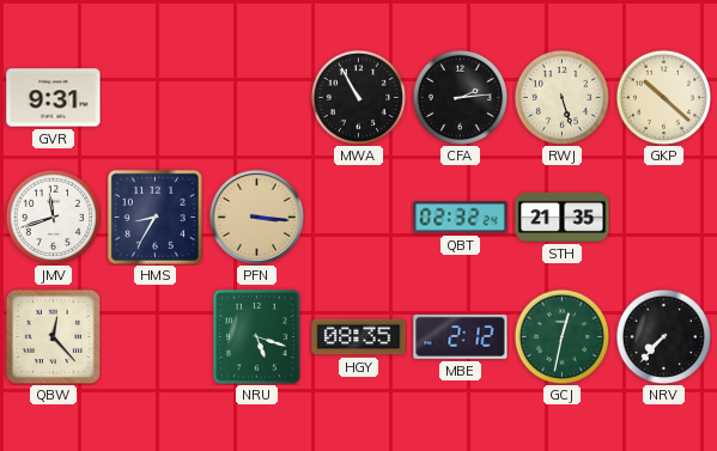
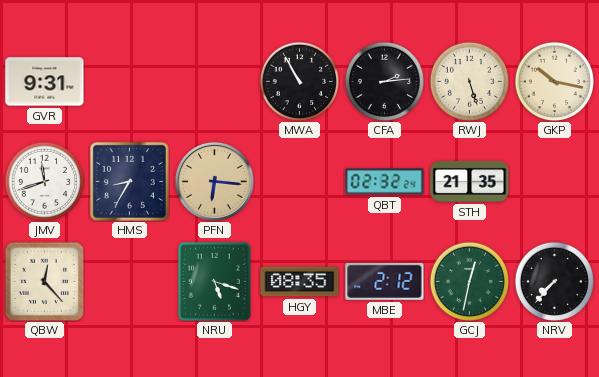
GKP: 10:22 -> 10:17 (554, 81)
PFN: 3:16 -> 6:16 (214, 181)
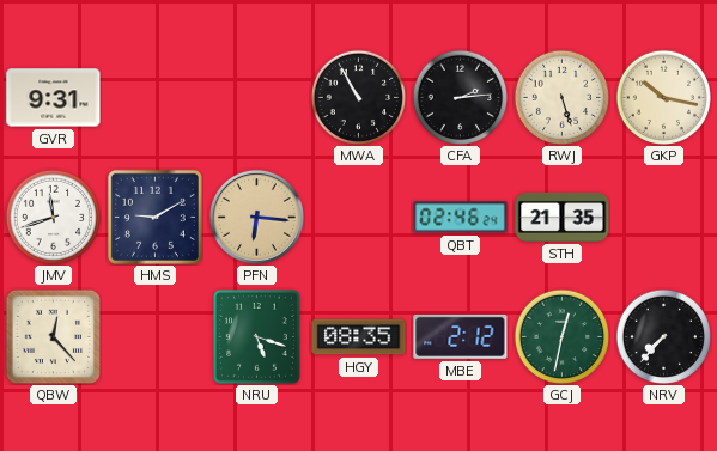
HMS: 8:35 -> 9:10 (154, 217)
QBT: 02:32 -> 02:46 (461, 218)
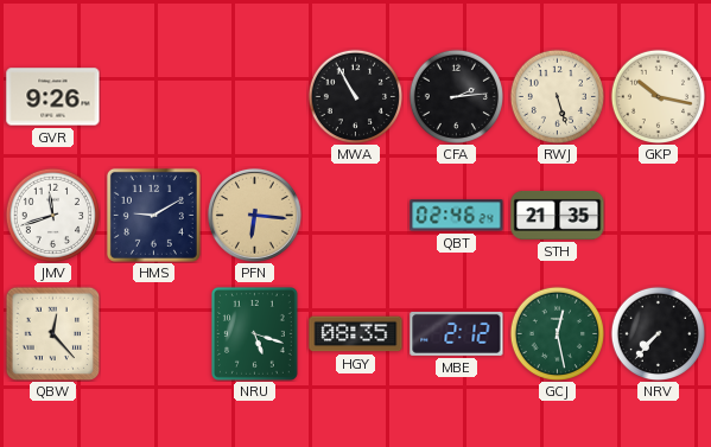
GVR: 9:31 -> 9:26 (53, 97)
GCJ: 12:32 -> 12:28 (557, 333)
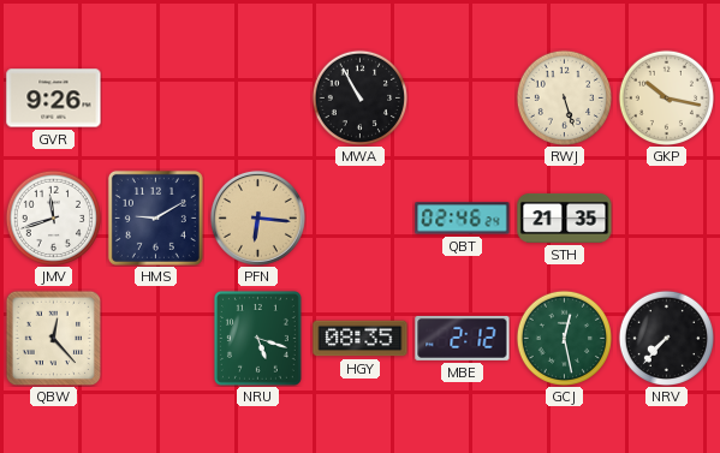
CFA: 2:14 -> none (456, 96)
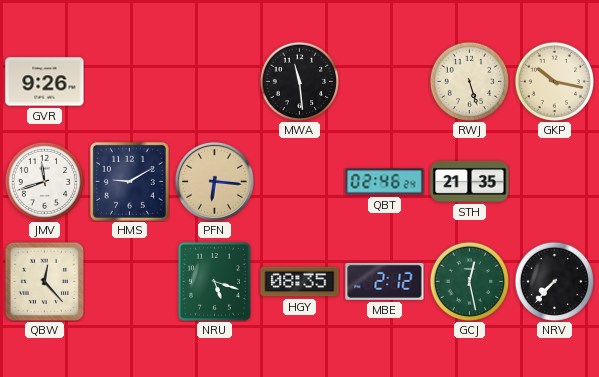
MWA: 10:55 -> 11:29 (299, 81)
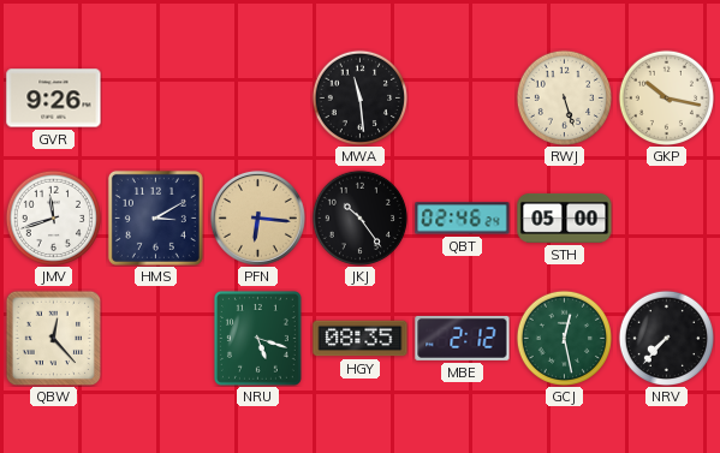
HMS: 9:10 -> 3:10 (155, 217)
JKJ: none -> 10:24 (359, 217)
STH: 21:35 -> 05:00 (565, 217)
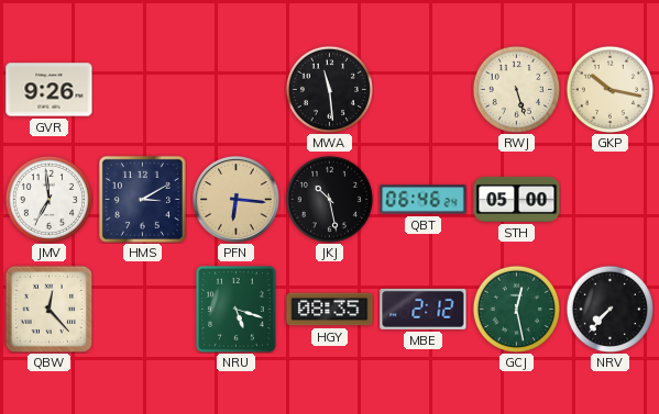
JMV: 11:42 -> 6:59 (48, 199)
JKJ: 10:24 -> 10:28 (329, 199)
QBT: 02:46 -> 06:46 (424, 200)
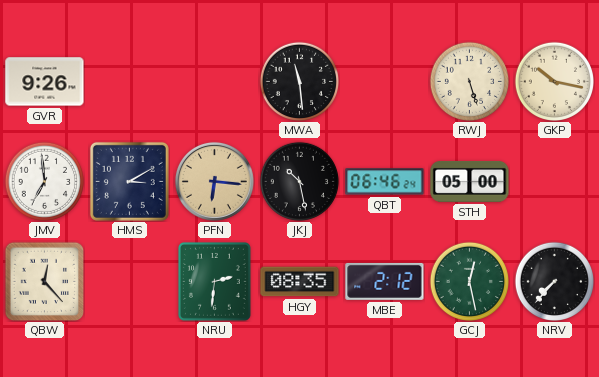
NRU: 5:18 -> 2:31 (214, 281)
